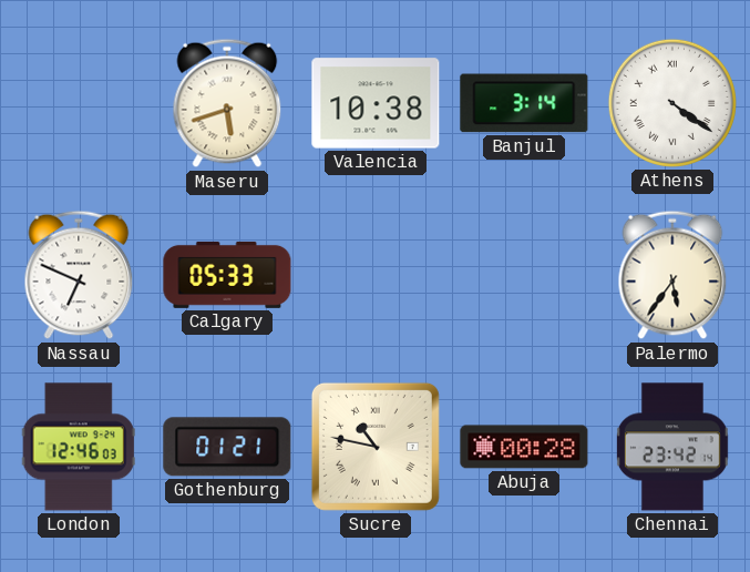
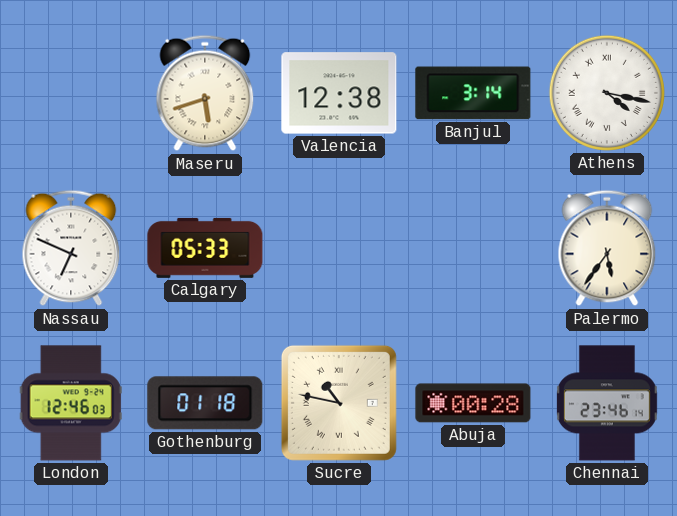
Valencia: 10:38 -> 12:38 (339, 93)
Athens: 4:21 -> 4:17 (607, 93)
Gothenburg: 01:21 -> 01:18 (205, 403)
Chennai: 23:42 -> 23:46 (607, 403)
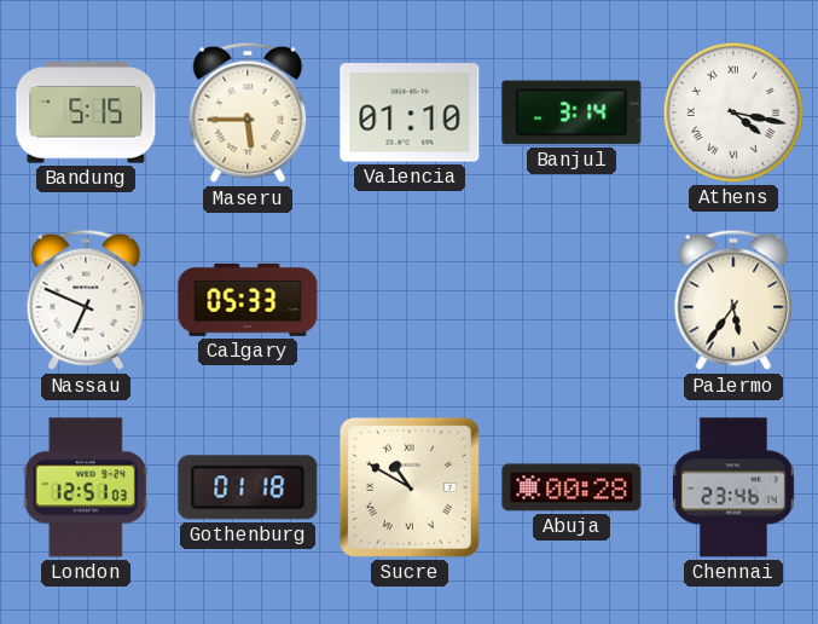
Bandung: none -> 5:15 (86, 112)
Maseru: 5:42 -> 5:45 (248, 112)
Valencia: 12:38 -> 01:10 (410, 112)
London: 12:46 -> 12:51 (86, 487)
Sucre: 10:47 -> 10:50 (410, 487)
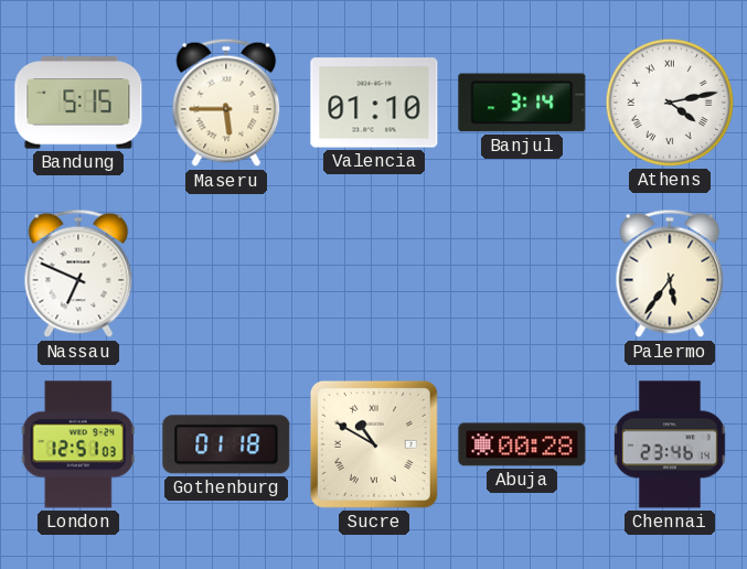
Athens: 4:17 -> 4:13 (670, 103)
Calgary: 05:33 -> none (248, 300)
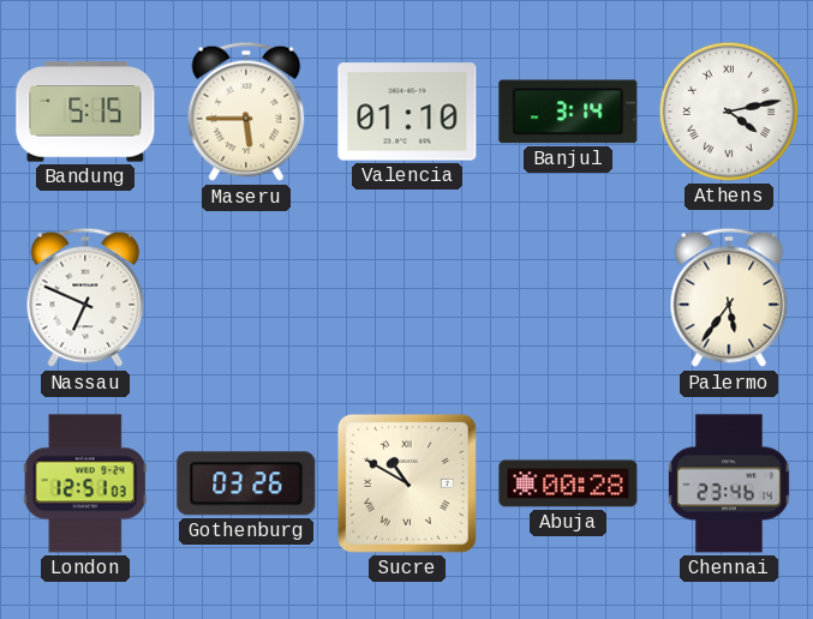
Gothenburg: 01:18 -> 03:26 (246, 483)
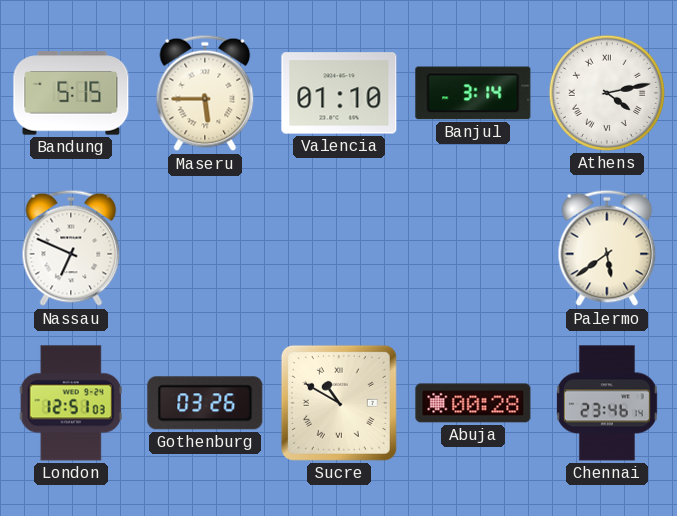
Palermo: 5:36 -> 5:39 (607, 248)
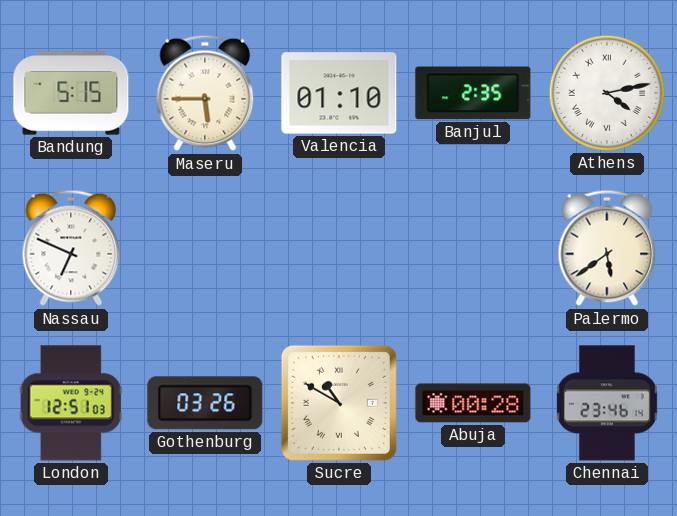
Banjul: 3:14 -> 2:35 (473, 93)
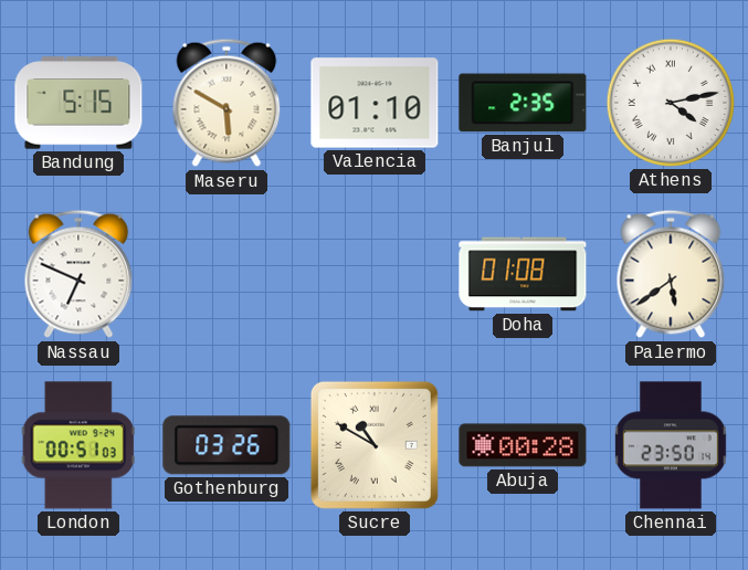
Maseru: 5:45 -> 5:50 (226, 103)
Doha: none -> 01:08 (523, 274)
London: 12:51 -> 00:51 (78, 445)
Chennai: 23:46 -> 23:50 (671, 445)
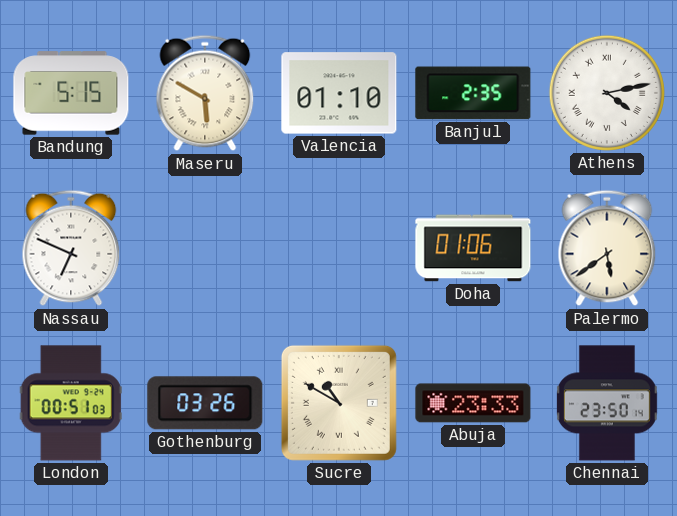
Doha: 01:08 -> 01:06 (473, 248)
Abuja: 00:28 -> 23:33 (473, 403)
